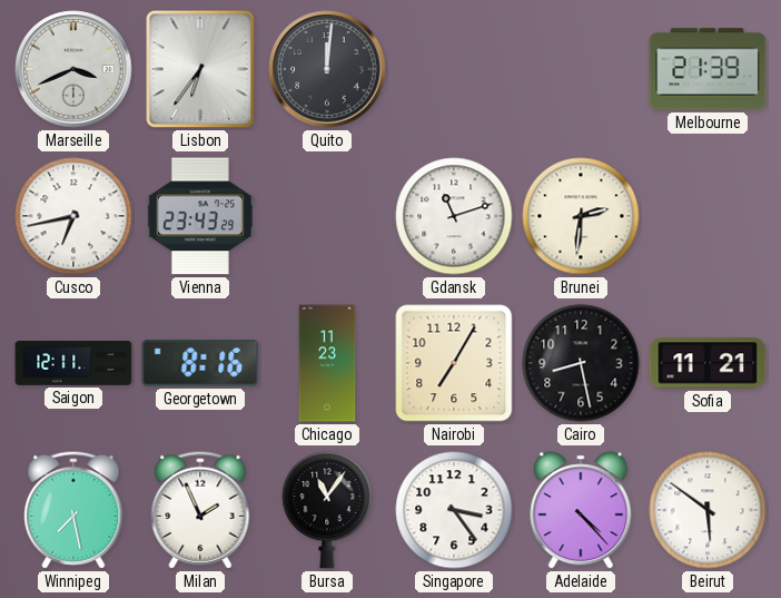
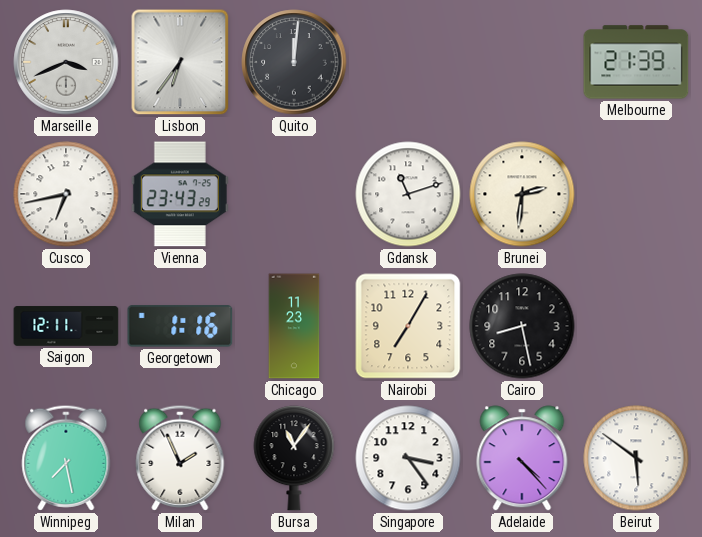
Georgetown: 8:16 -> 1:16 (180, 326)
Sofia: 11:21 -> none (708, 363)
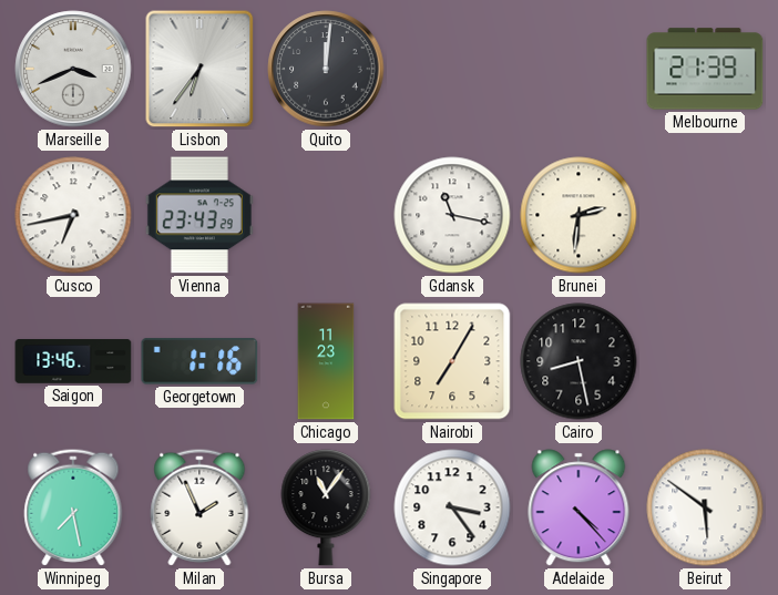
Gdansk: 11:12 -> 11:17 (452, 215)
Saigon: 12:11 -> 13:46 (73, 361)
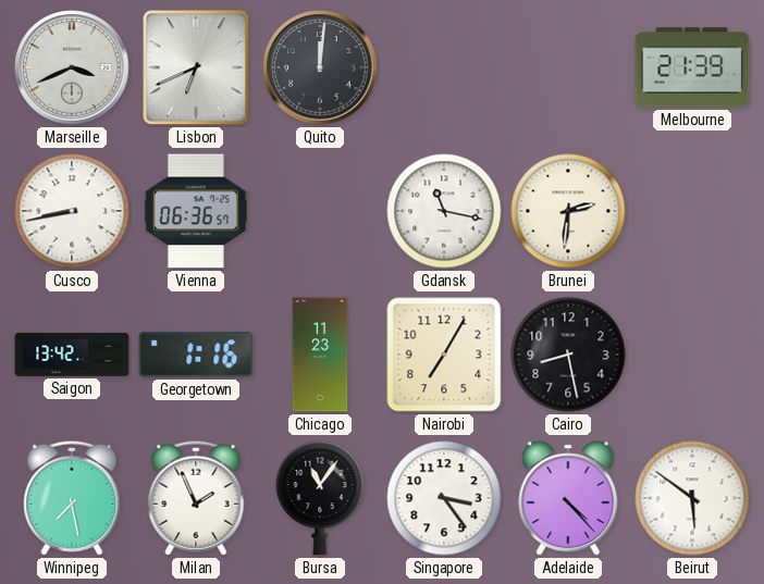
Lisbon: 6:36 -> 6:41 (196, 67)
Cusco: 6:43 -> 8:43 (72, 211)
Vienna: 23:43 -> 06:36 (196, 211)
Saigon: 13:46 -> 13:42 (72, 355)
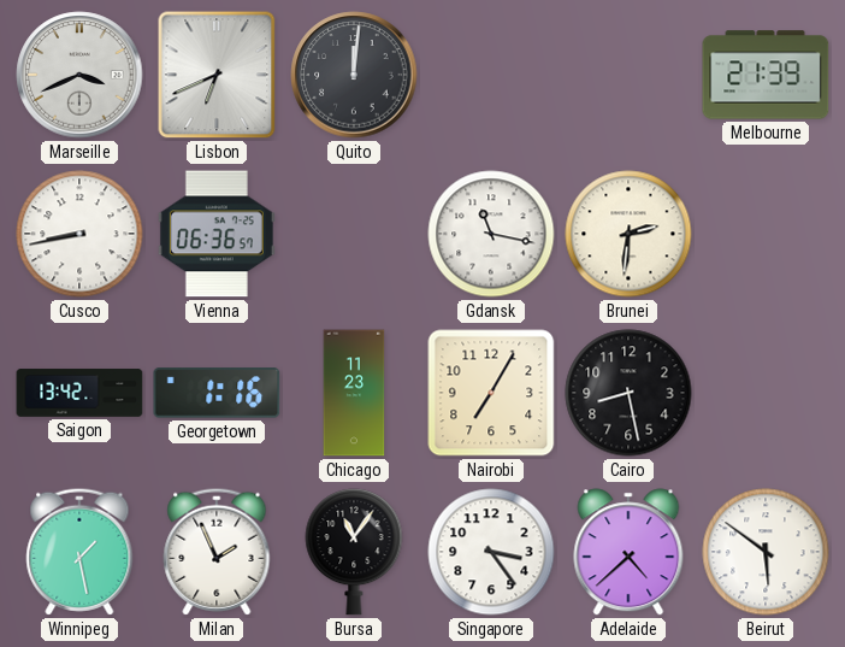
Winnipeg: 7:28 -> 1:28 (79, 552)
Adelaide: 4:23 -> 4:38 (628, 552)
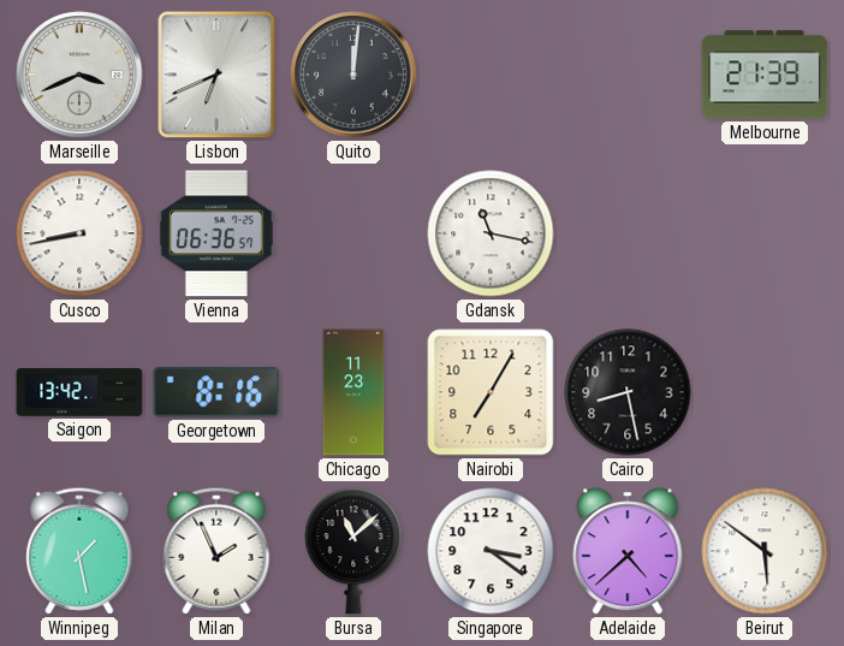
Brunei: 2:31 -> none (628, 234)
Georgetown: 1:16 -> 8:16 (216, 392)
Bursa: 11:06 -> 11:08 (353, 551)
Singapore: 3:24 -> 3:21 (491, 551)
